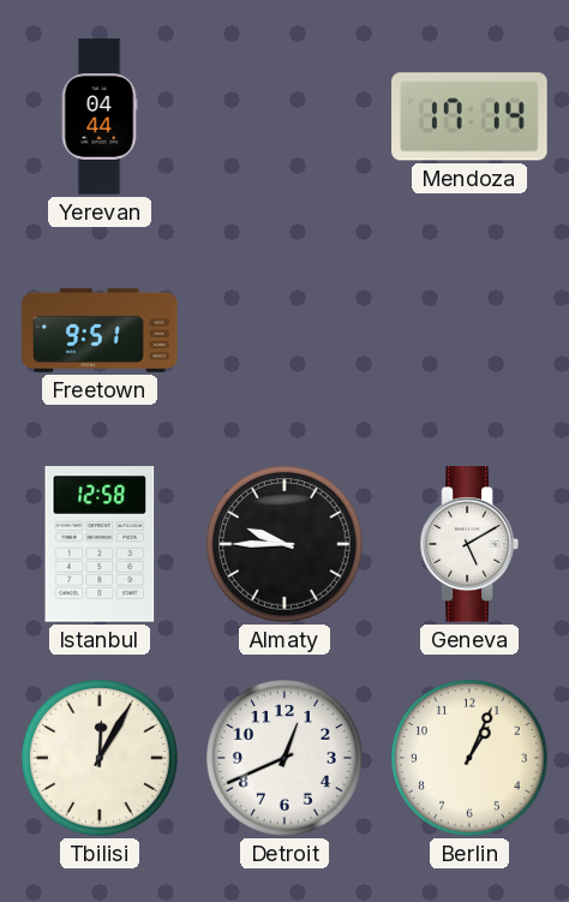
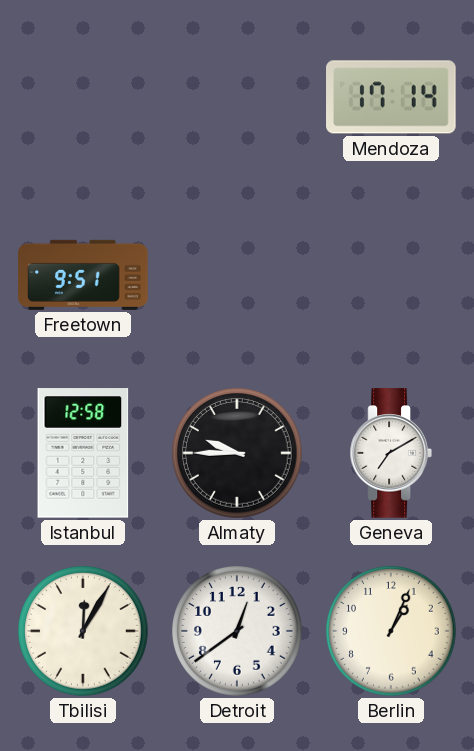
Yerevan: 04:44 -> none (100, 117)
Geneva: 5:10 -> 7:10 (391, 453)
Detroit: 12:41 -> 12:39 (238, 632)
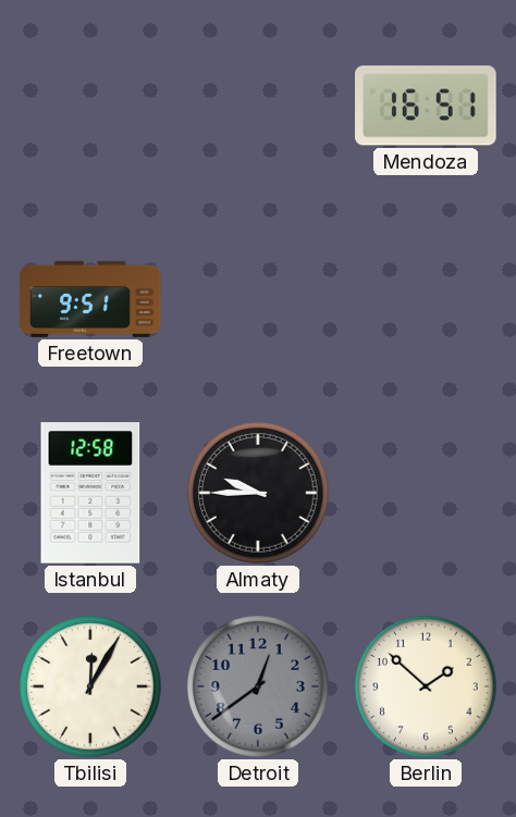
Mendoza: 17:14 -> 16:51 (426, 106)
Geneva: 7:10 -> none (391, 453)
Detroit dial: white -> grey (259, 688)
Berlin: 1:04 -> 1:52 (427, 688)
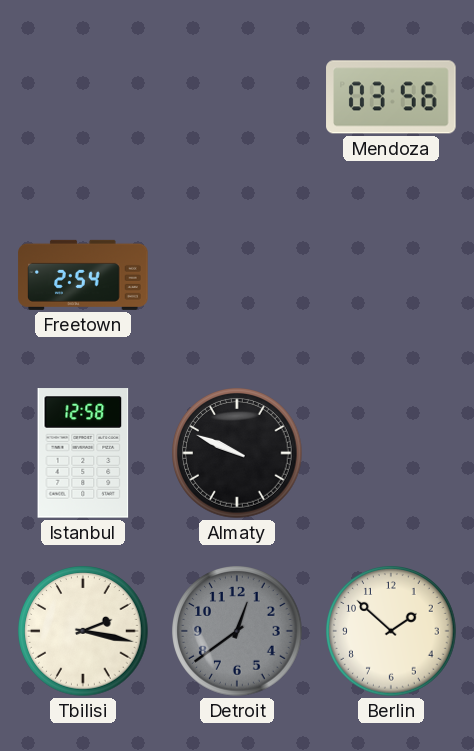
Mendoza: 16:51 -> 03:56 (391, 97)
Freetown: 9:51 -> 2:54 (83, 275)
Almaty: 9:45 -> 9:49 (238, 454)
Tbilisi: 12:05 -> 2:17 (84, 632)
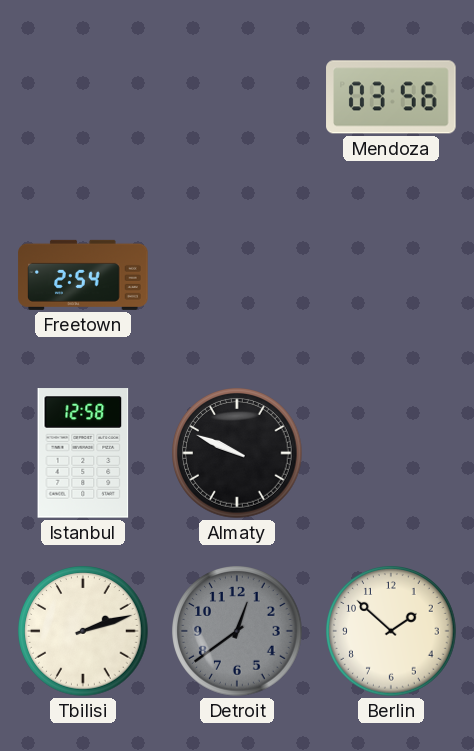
Tbilisi: 2:17 -> 2:12 (84, 632)
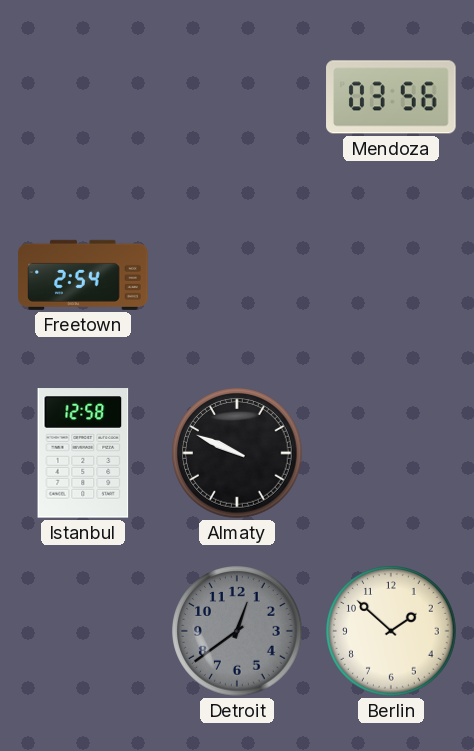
Tbilisi: 2:12 -> none (84, 632)
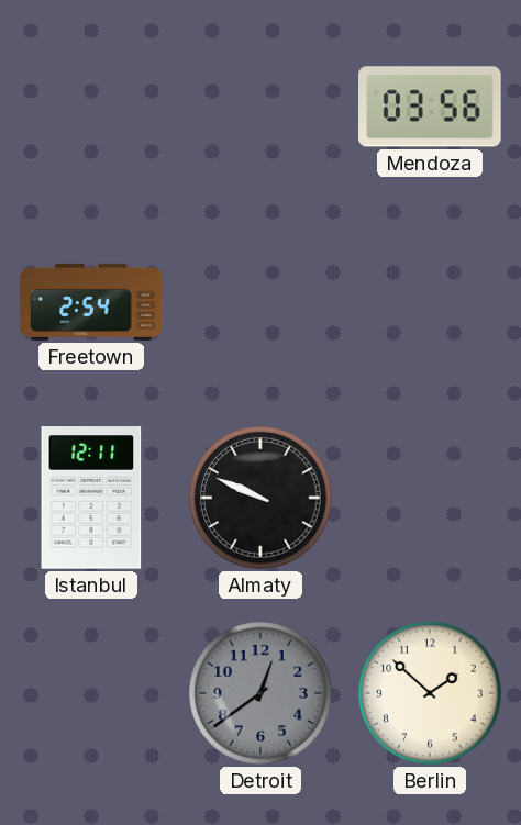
Istanbul: 12:58 -> 12:11 (91, 498)
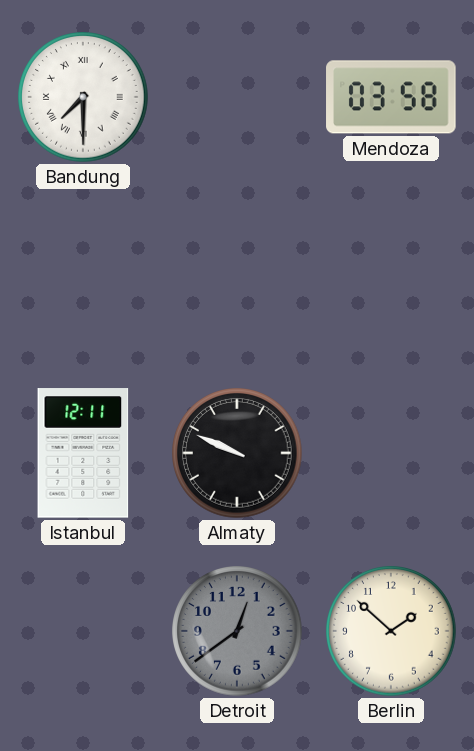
Bandung: none -> 7:30 (84, 98)
Mendoza: 03:56 -> 03:58 (391, 97)
Freetown: 2:54 -> none (91, 302)
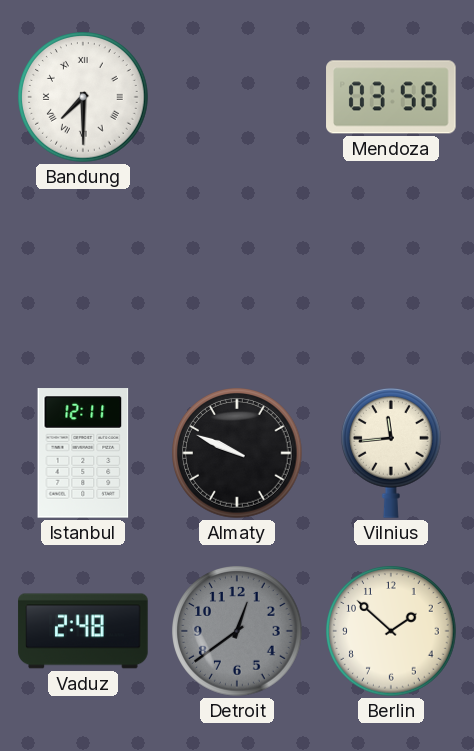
Vilnius: none -> 11:44 (391, 453)
Vaduz: none -> 2:48 (83, 631)
